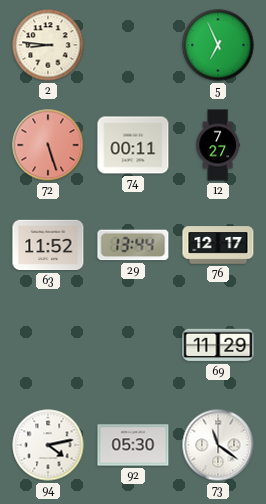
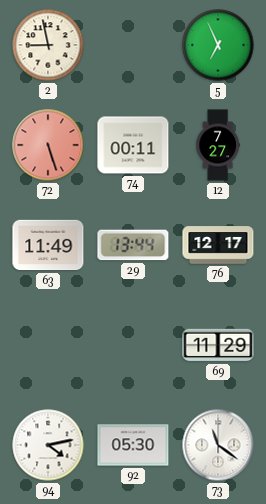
2: 8:46 -> 8:58 (48, 45)
63: 11:52 -> 11:49 (48, 245)
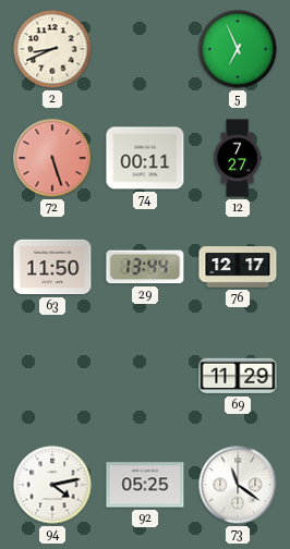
2: 8:58 -> 8:41 (52, 49)
63: 11:49 -> 11:50 (52, 267)
92: 05:30 -> 05:25 (145, 485)
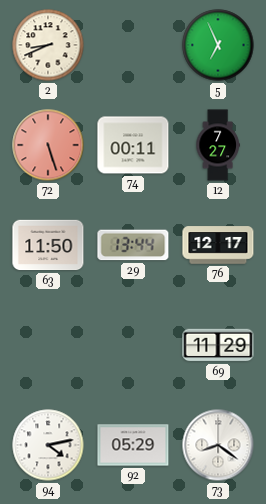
92: 05:25 -> 05:29 (133, 445)
73: 11:21 -> 8:21 (218, 445)
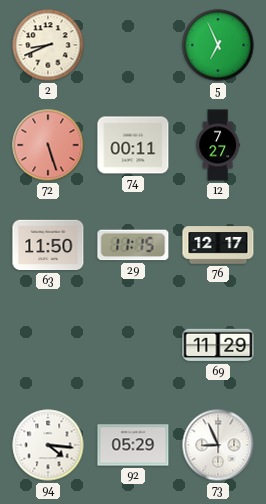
29: 13:44 -> 11:15 (133, 245)
94: 4:13 -> 4:16 (48, 445)
73: 8:21 -> 8:56 (218, 445)
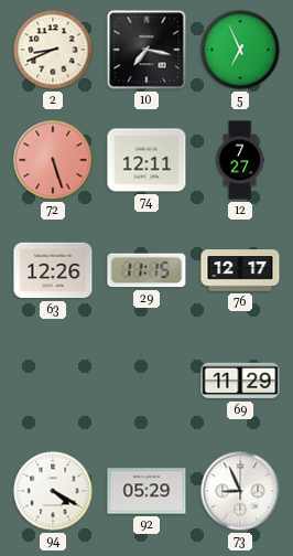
10: none -> 7:17 (146, 50)
74: 00:11 -> 12:11 (146, 160)
63: 11:50 -> 12:26 (53, 270)
94: 4:16 -> 4:20 (53, 491)
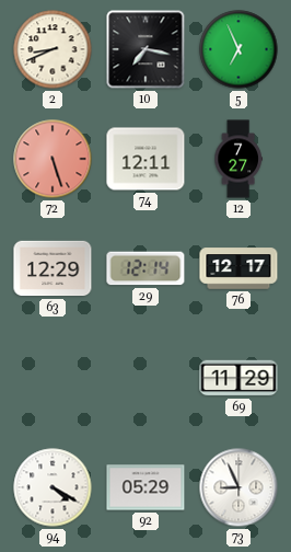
63: 12:26 -> 12:29 (53, 268)
29: 11:15 -> 12:14 (145, 268)
